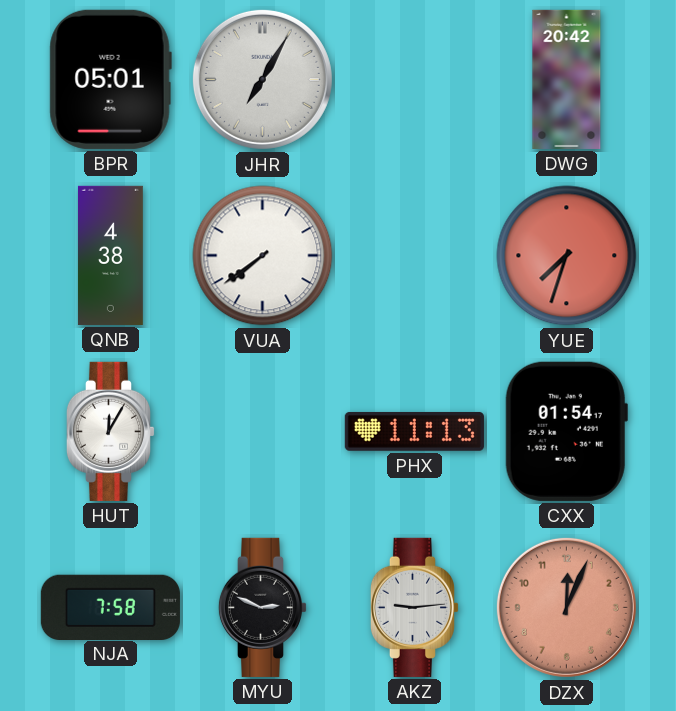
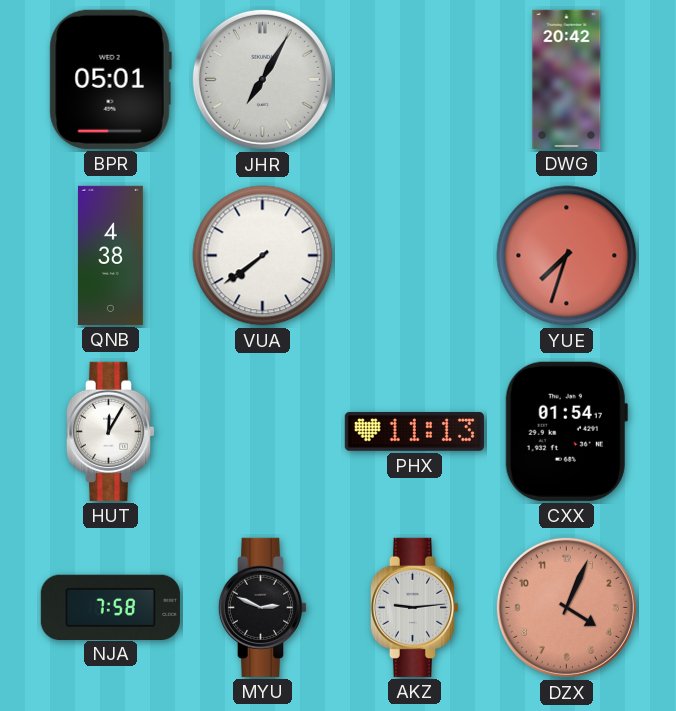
DZX: 12:04 -> 4:04 (566, 607)
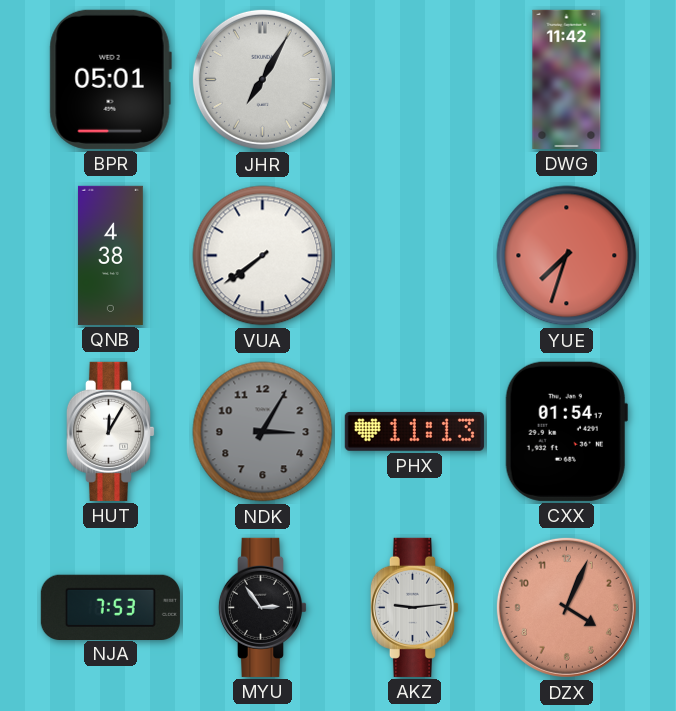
DWG: 20:42 -> 11:42 (567, 79)
NDK: none -> 3:05 (263, 432)
NJA: 7:58 -> 7:53 (110, 607)
MYU: 2:49 -> 2:54 (263, 607)
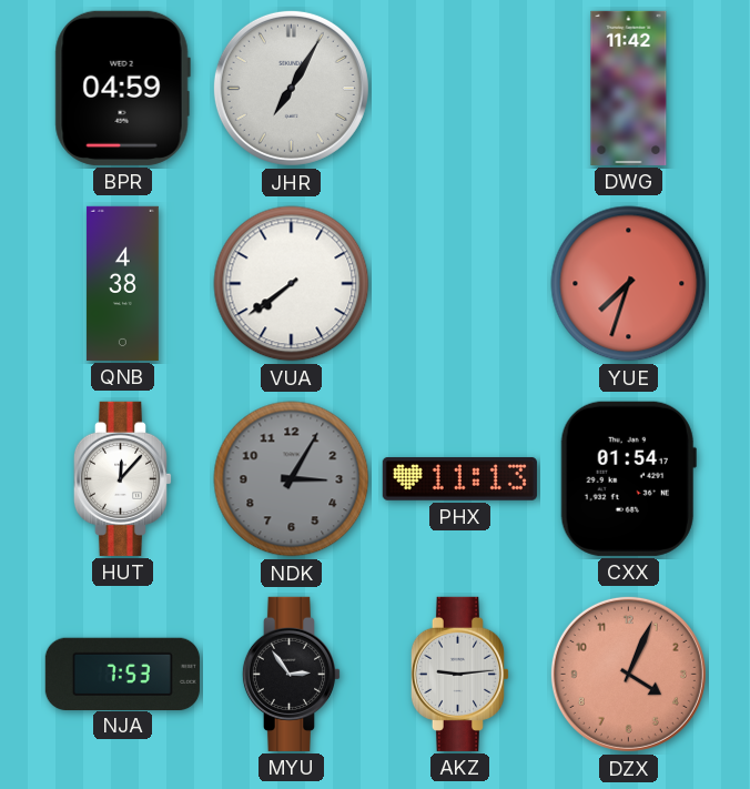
BPR: 05:01 -> 04:59 (122, 88)
HUT: 12:05 -> 12:07 (123, 478)
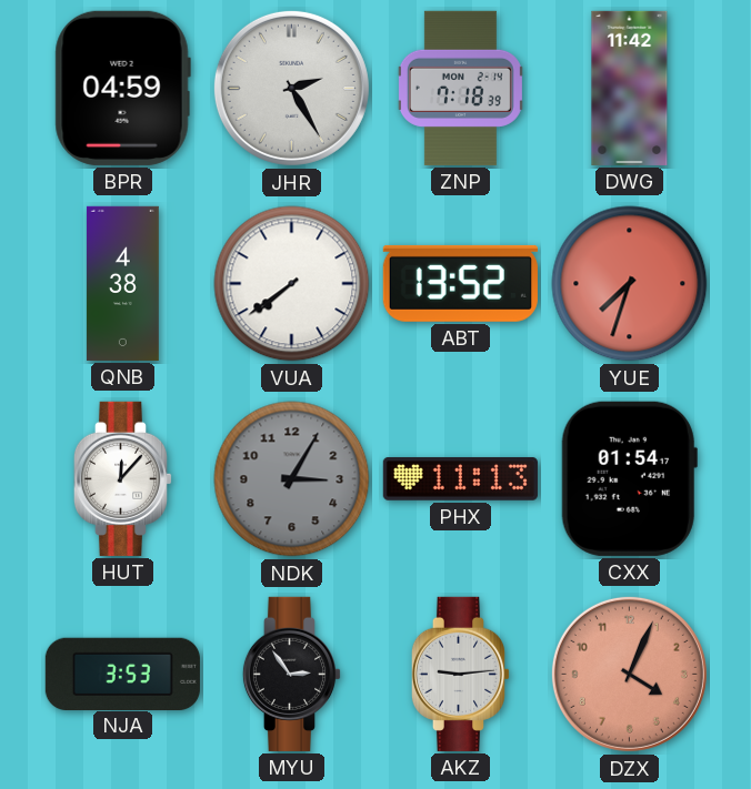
JHR: 7:05 -> 2:25 (291, 88)
ZNP: none -> 7:18 (460, 88)
ABT: none -> 13:52 (460, 283)
NJA: 7:53 -> 3:53 (122, 674)
